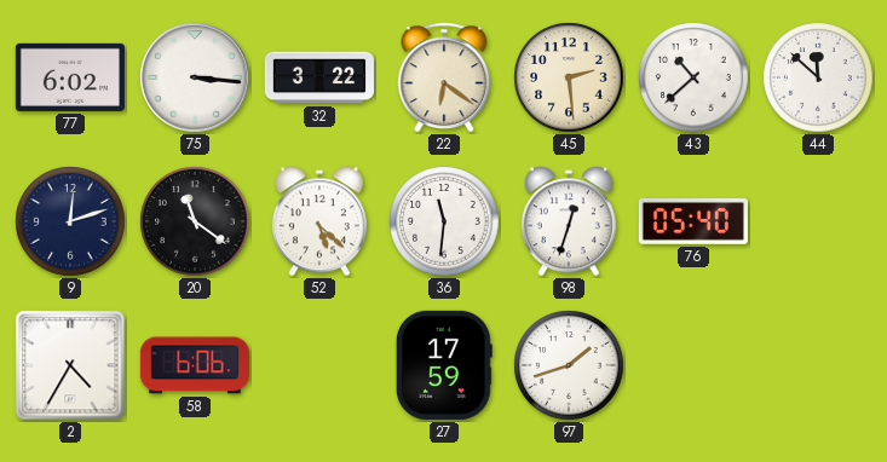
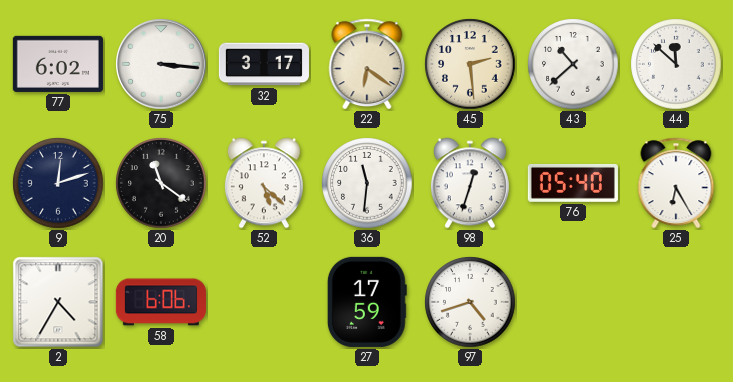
32: 3:22 -> 3:17 (264, 64)
25: none -> 6:25 (676, 183)
97: 1:42 -> 4:42 (470, 302)
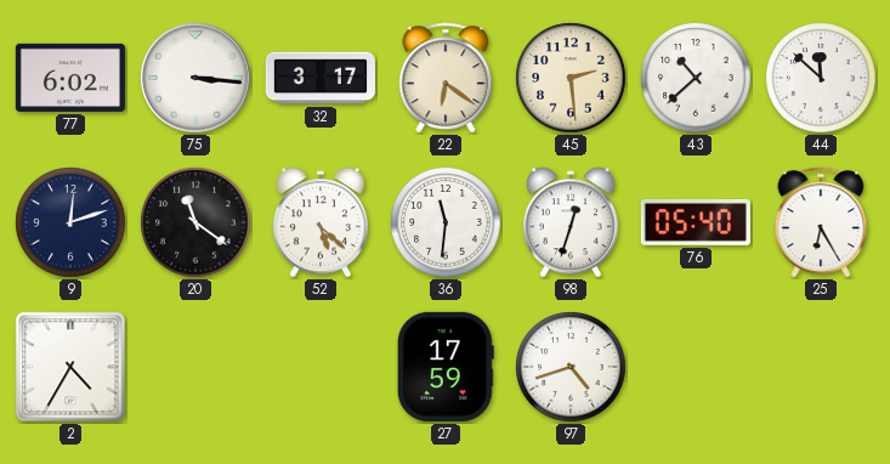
58: 6:06 -> none (161, 302)
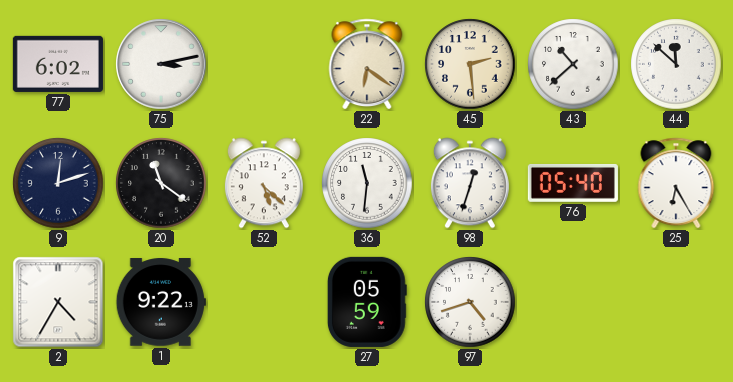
75: 3:16 -> 3:13 (161, 64)
32: 3:17 -> none (321, 78)
1: none -> 9:22 (161, 302)
27: 17:59 -> 05:59 (367, 302)
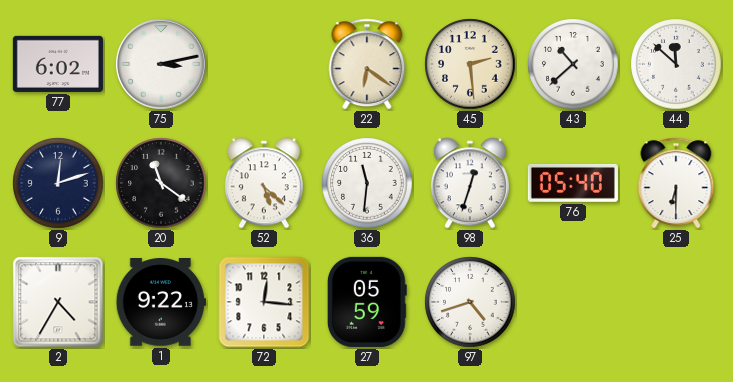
25: 6:25 -> 6:30 (676, 183)
72: none -> 12:16 (264, 302)
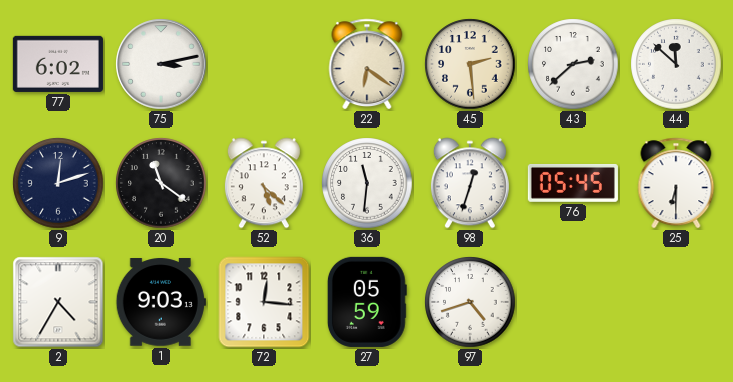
43: 10:38 -> 2:38 (573, 64)
76: 05:40 -> 05:45 (573, 183)
1: 9:22 -> 9:03 (161, 302)
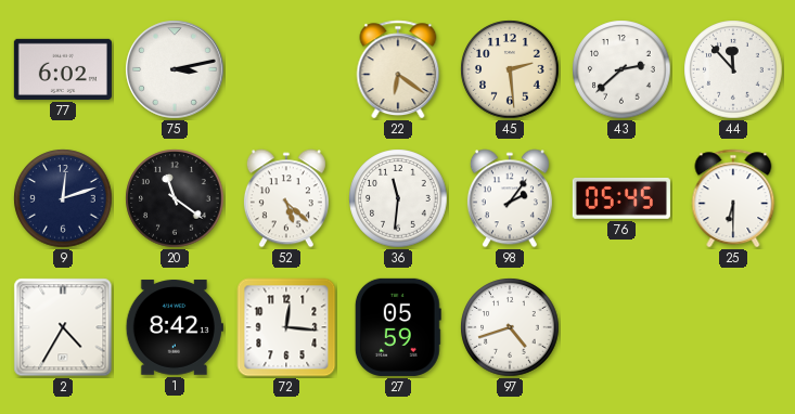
44: 11:52 -> 11:53 (733, 69)
98: 12:33 -> 2:06 (510, 198)
1: 9:03 -> 8:42 (175, 327)
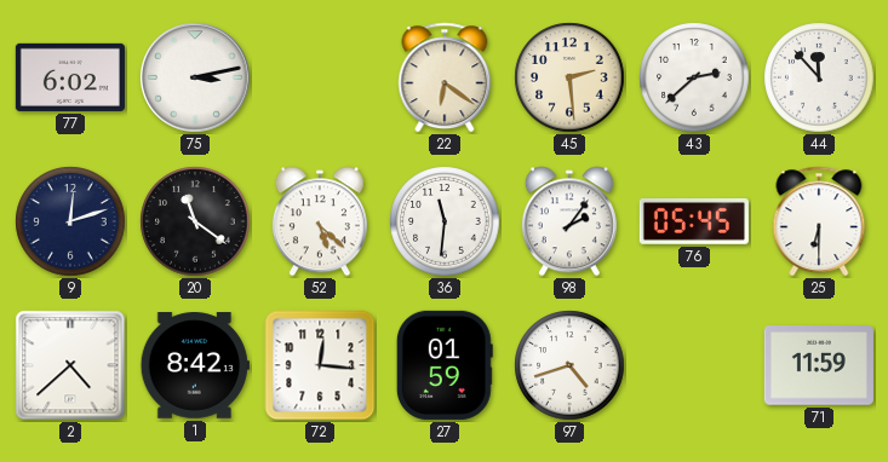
2: 4:35 -> 4:38 (70, 365)
27: 05:59 -> 01:59 (445, 365)
71: none -> 11:59 (819, 365)
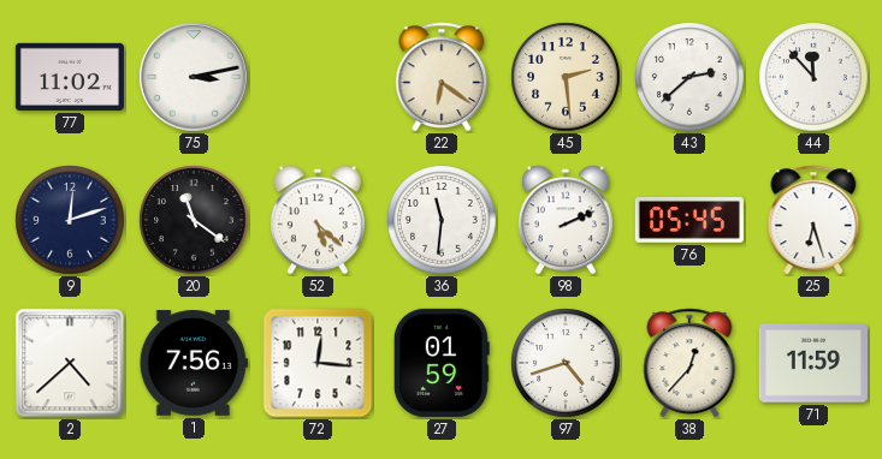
77: 6:02 -> 11:02 (70, 77)
98: 2:06 -> 2:11 (566, 220)
25: 6:30 -> 6:27 (813, 220)
1: 8:42 -> 7:56 (194, 363)
38: none -> 12:37 (689, 363)
